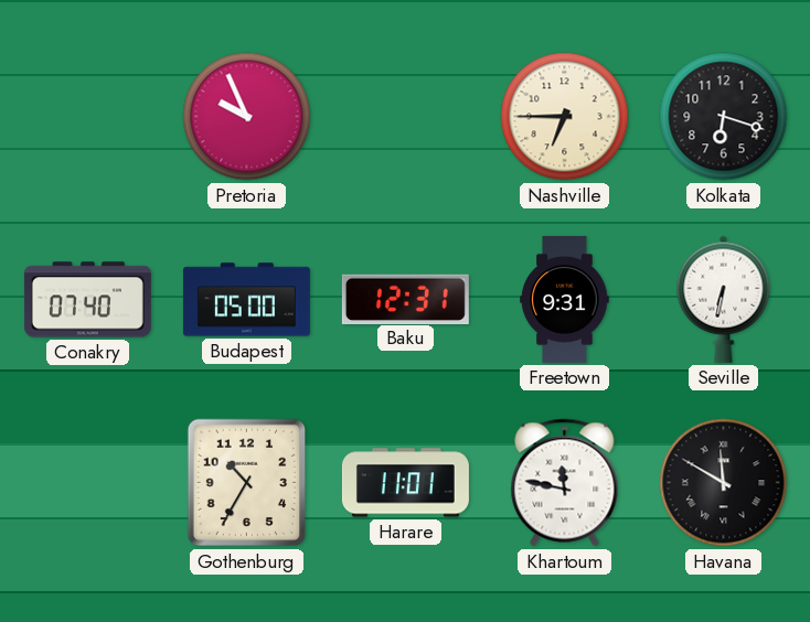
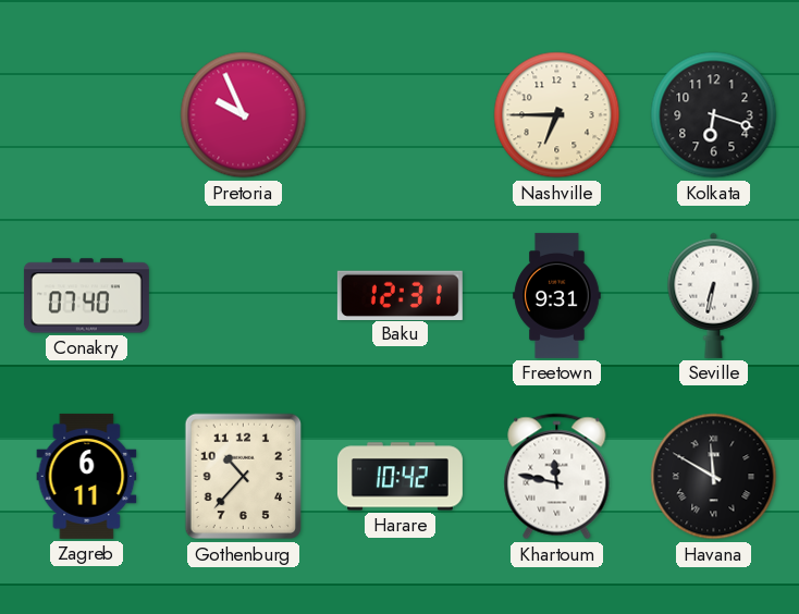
Budapest: 05:00 -> none (246, 300)
Zagreb: none -> 6:11 (87, 476)
Gothenburg: 10:35 -> 10:37 (244, 477)
Harare: 11:01 -> 10:42 (399, 477)
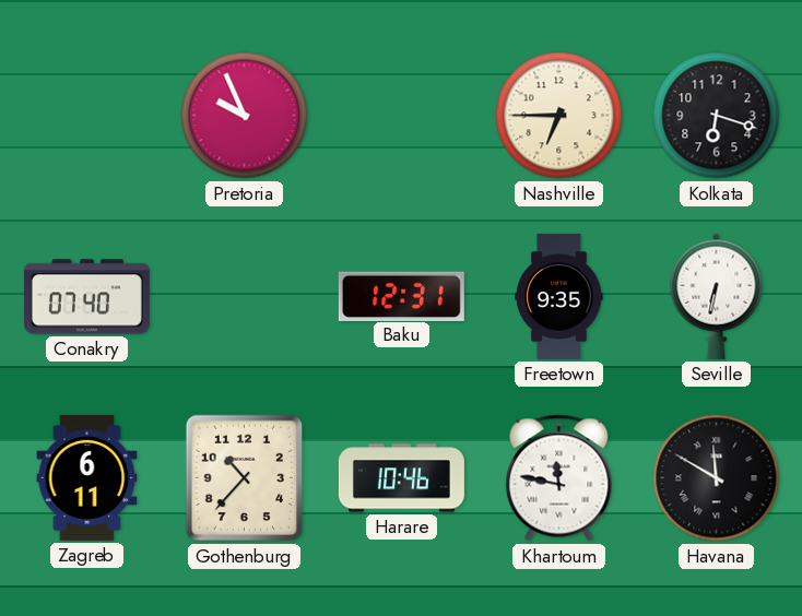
Freetown: 9:31 -> 9:35 (559, 296)
Harare: 10:42 -> 10:46 (401, 478)
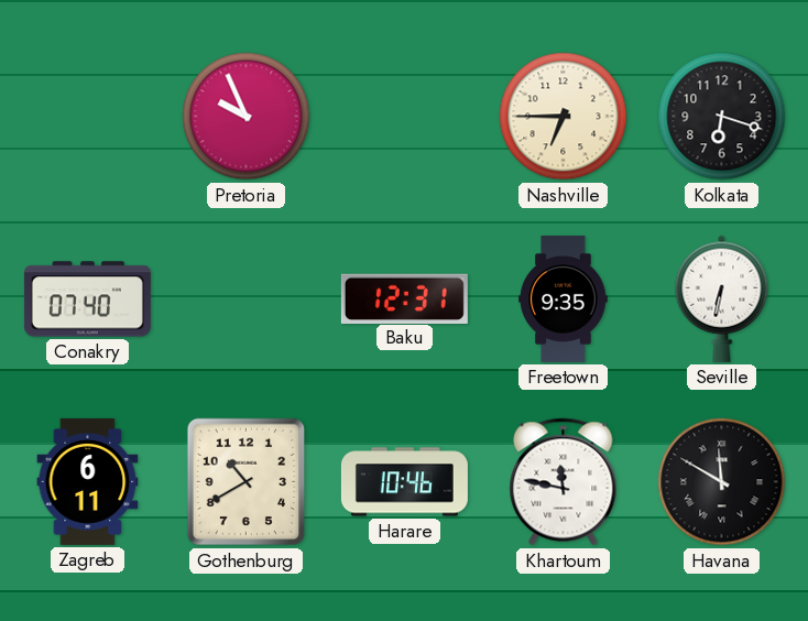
Gothenburg: 10:37 -> 10:40 (247, 482)
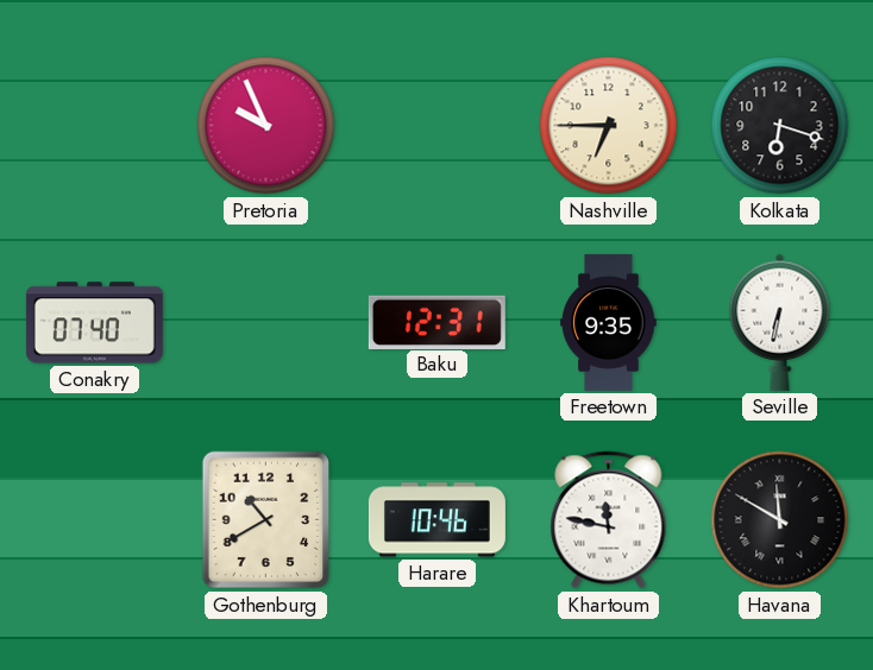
Zagreb: 6:11 -> none (88, 481)
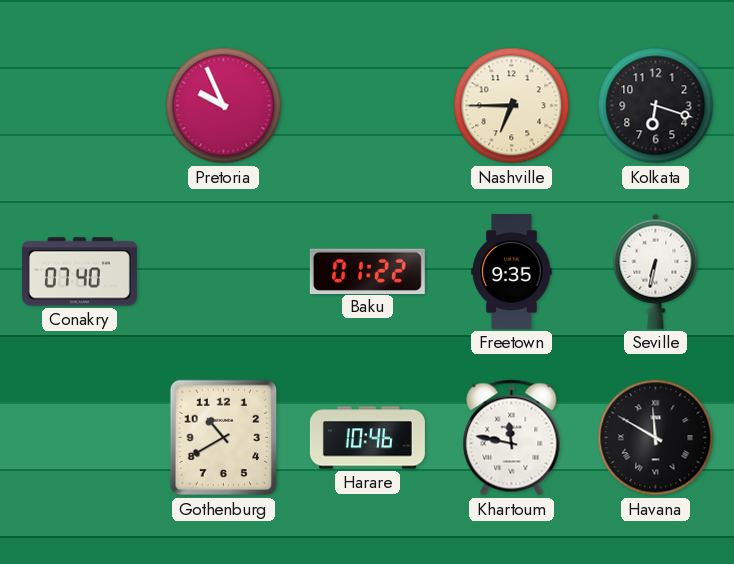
Baku: 12:31 -> 01:22 (367, 271)
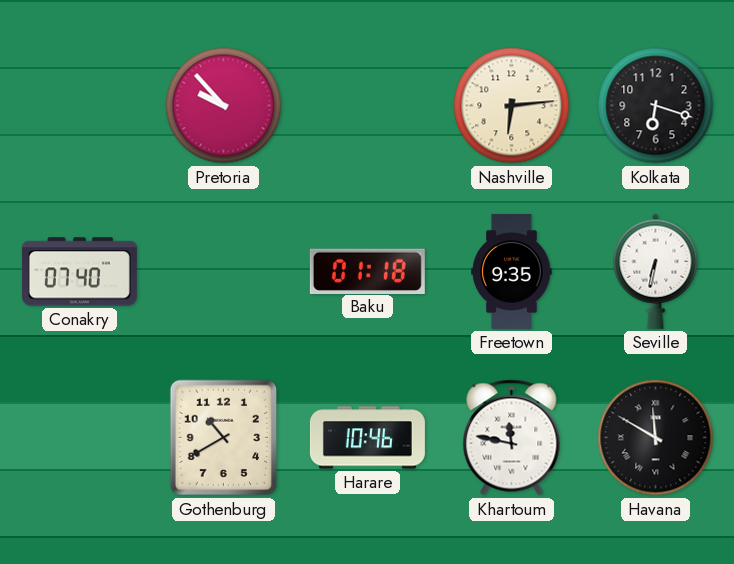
Pretoria: 9:56 -> 9:53 (224, 106)
Nashville: 6:45 -> 6:14 (512, 106)
Baku: 01:22 -> 01:18 (367, 271)
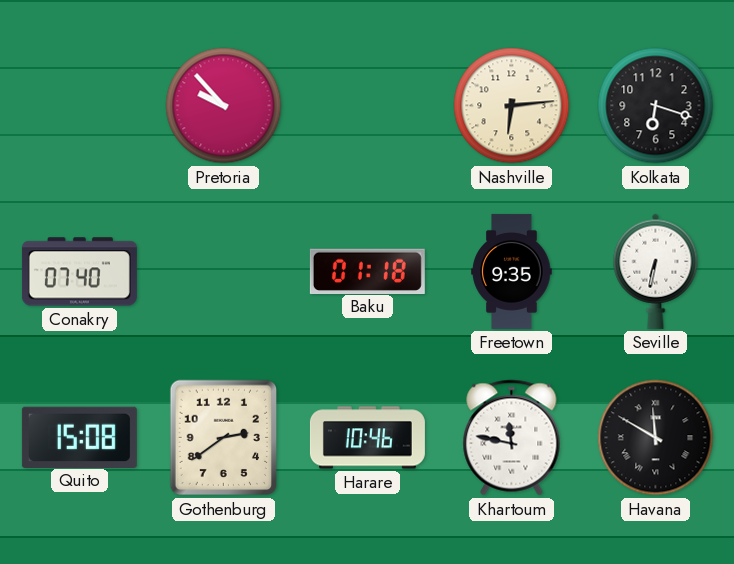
Quito: none -> 15:08 (79, 437)
Gothenburg: 10:40 -> 2:39 (224, 438)
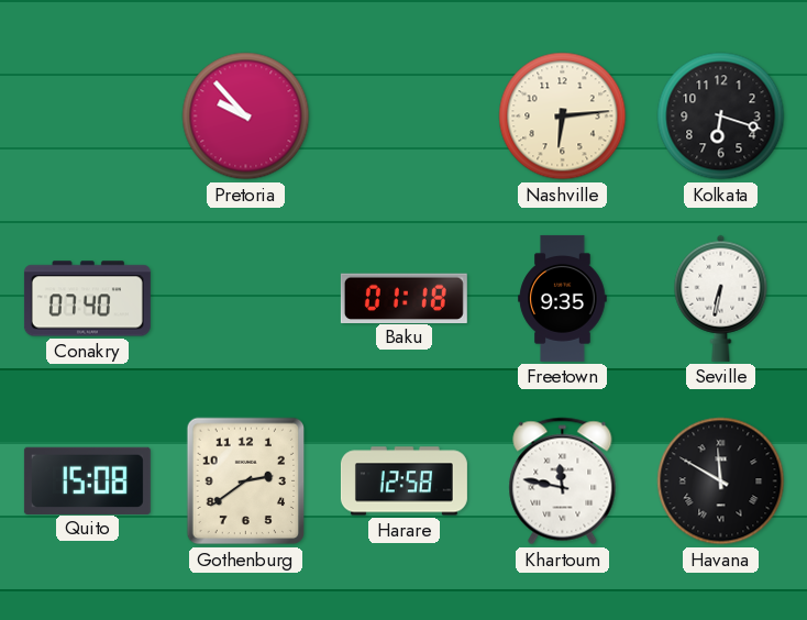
Harare: 10:46 -> 12:58 (403, 481)
